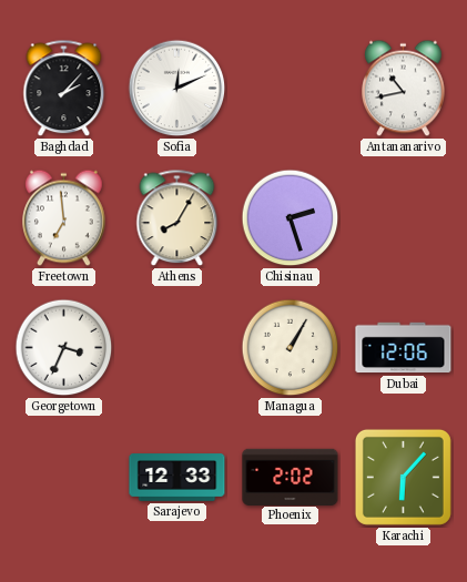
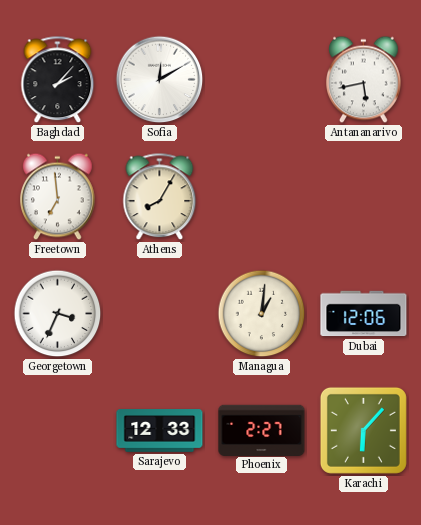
Sofia: 12:11 -> 12:10 (160, 80)
Antananarivo: 10:43 -> 5:43 (364, 80)
Chisinau: 2:27 -> none (291, 218)
Managua: 1:05 -> 1:01 (262, 314)
Phoenix: 2:02 -> 2:27 (262, 430)
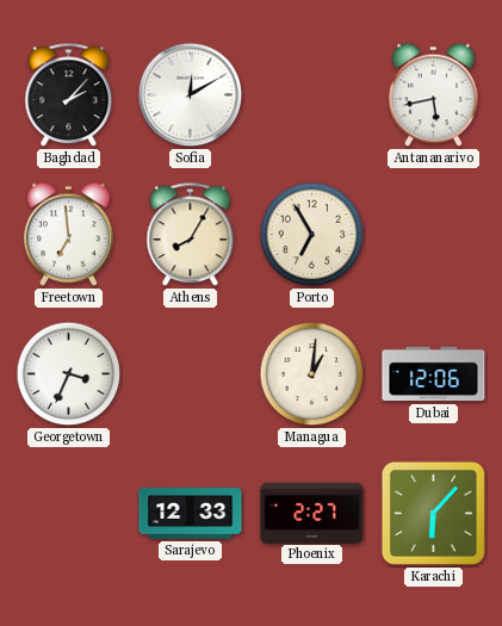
Porto: none -> 6:55 (312, 235)
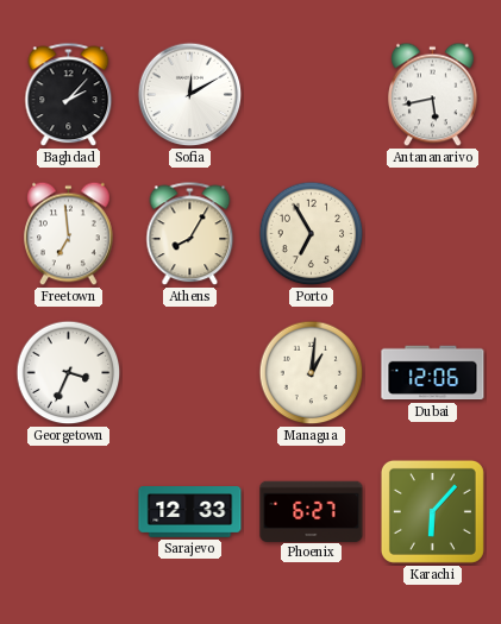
Phoenix: 2:27 -> 6:27 (312, 511)
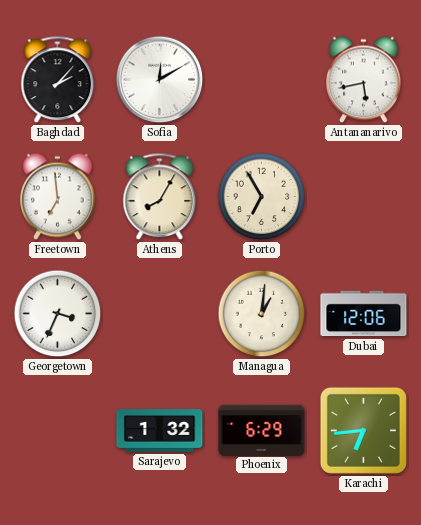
Sarajevo: 12:33 -> 1:32 (160, 431)
Phoenix: 6:27 -> 6:29 (262, 430)
Karachi: 6:07 -> 6:44 (363, 430)
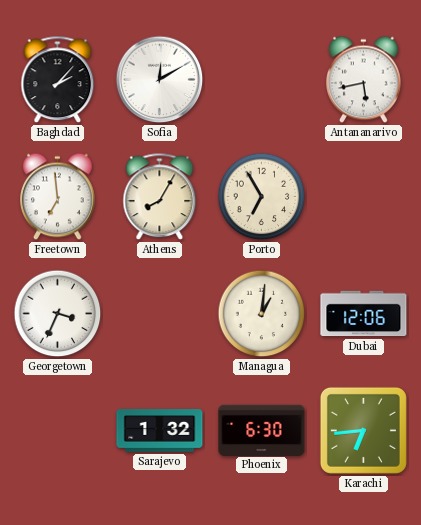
Phoenix: 6:29 -> 6:30 (262, 430)
